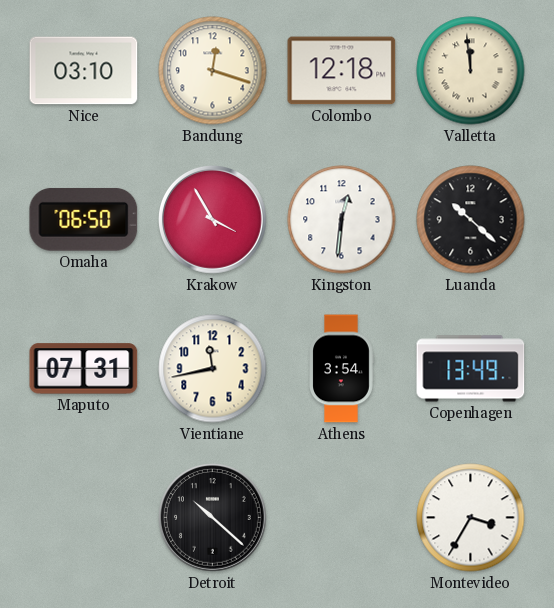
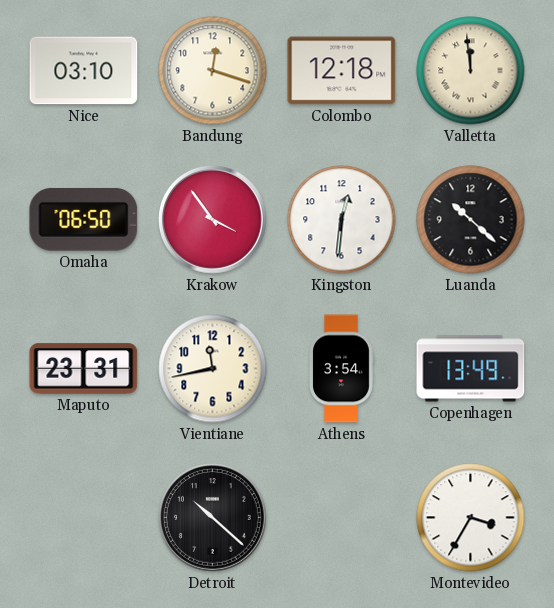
Krakow: 3:55 -> 3:54 (213, 220)
Maputo: 07:31 -> 23:31 (84, 369)
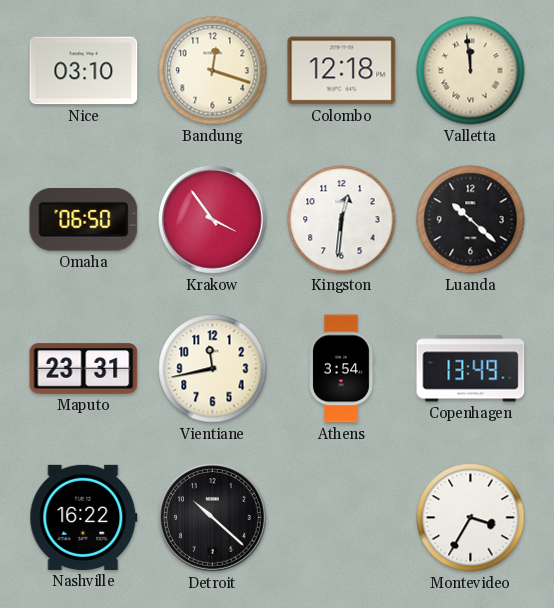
Nashville: none -> 16:22 (84, 517)
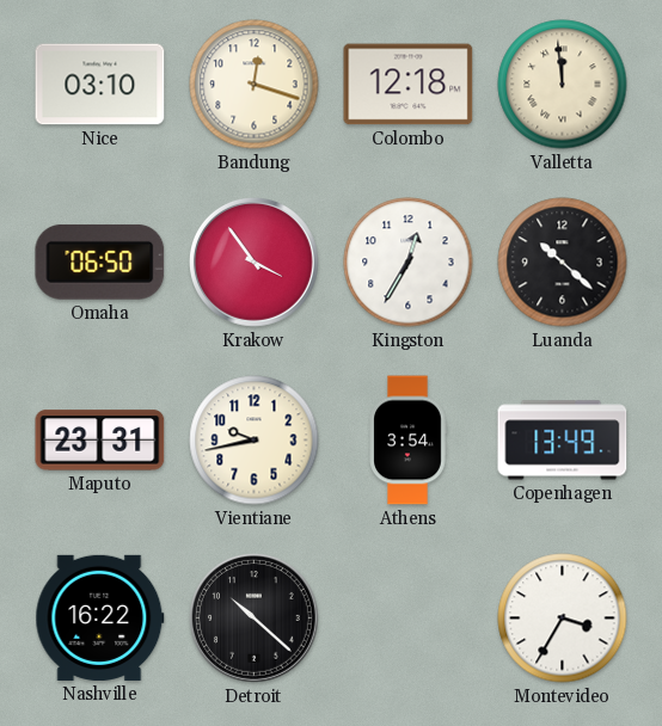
Kingston: 12:31 -> 12:35 (409, 263)
Vientiane: 11:43 -> 9:43 (255, 441)
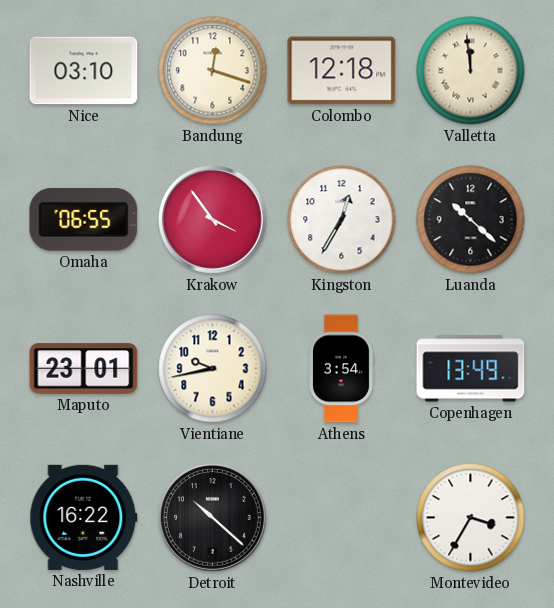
Omaha: 06:50 -> 06:55 (84, 219)
Maputo: 23:31 -> 23:01 (84, 369)
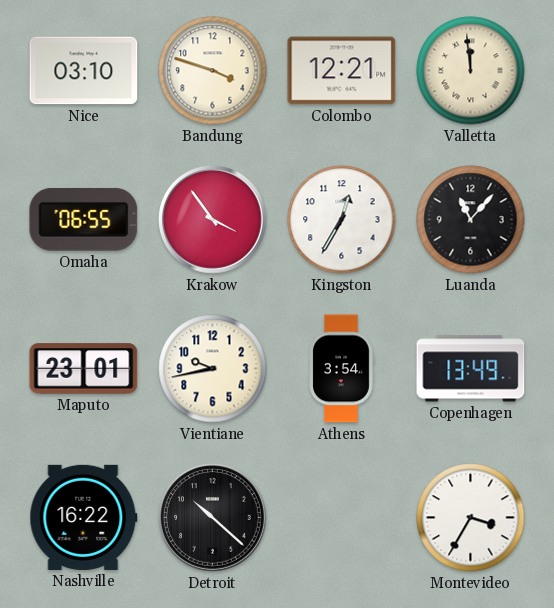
Bandung: 12:18 -> 3:48 (213, 71)
Colombo: 12:18 -> 12:21 (342, 71)
Luanda: 10:22 -> 11:07 (471, 220)
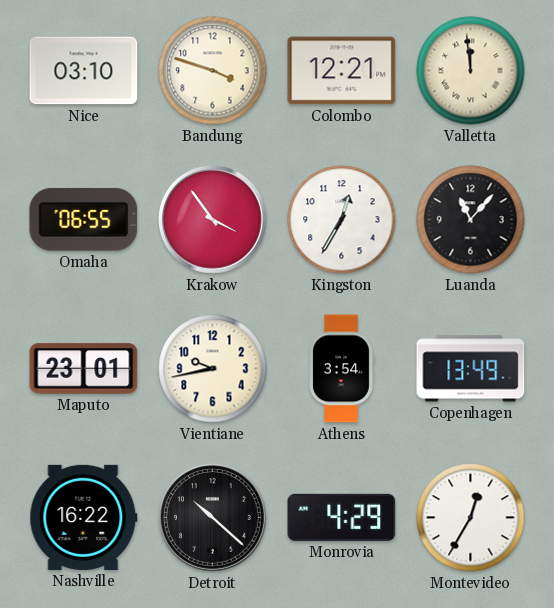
Monrovia: none -> 4:29 (342, 517)
Montevideo: 3:35 -> 12:35 (471, 518)
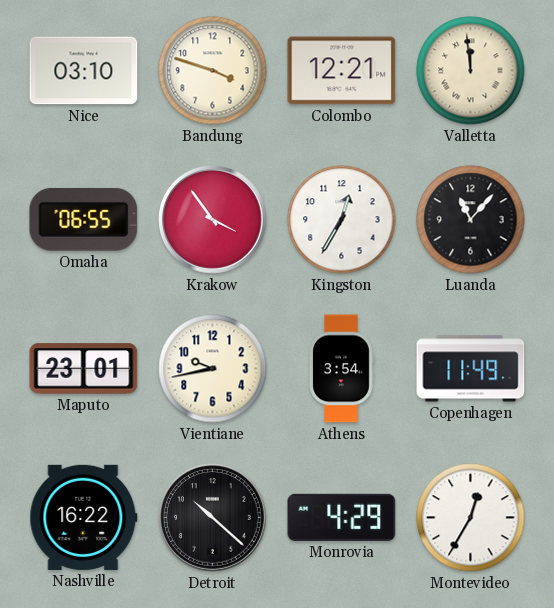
Copenhagen: 13:49 -> 11:49 (471, 369)
